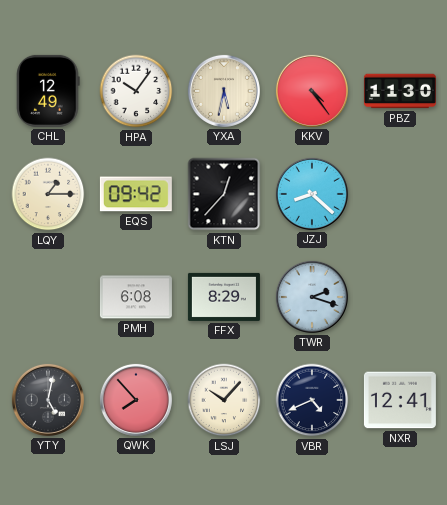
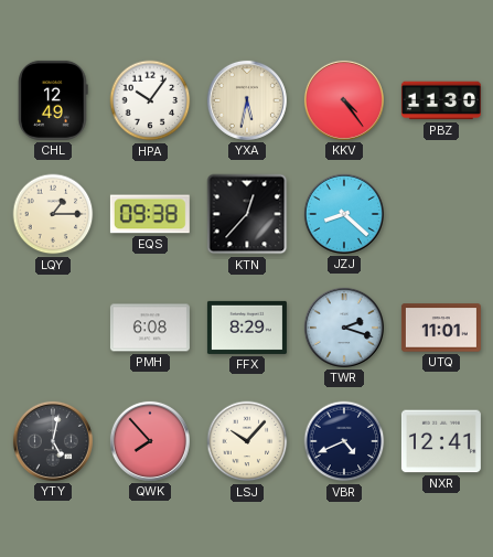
EQS: 09:42 -> 09:38 (150, 214)
UTQ: none -> 11:01 (441, 328)
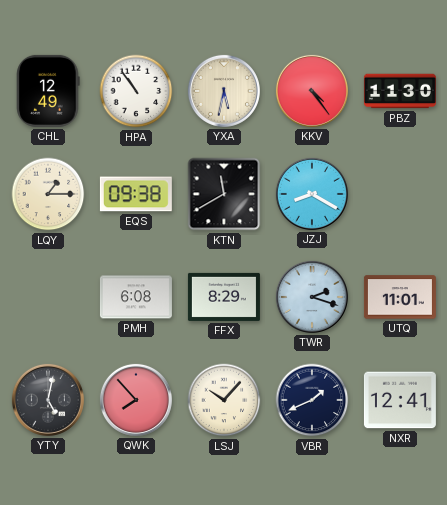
HPA: 10:06 -> 10:54 (136, 91)
KTN: 12:37 -> 11:40 (224, 194)
JZJ: 8:22 -> 8:20 (312, 194)
VBR: 4:41 -> 1:41 (312, 400)
